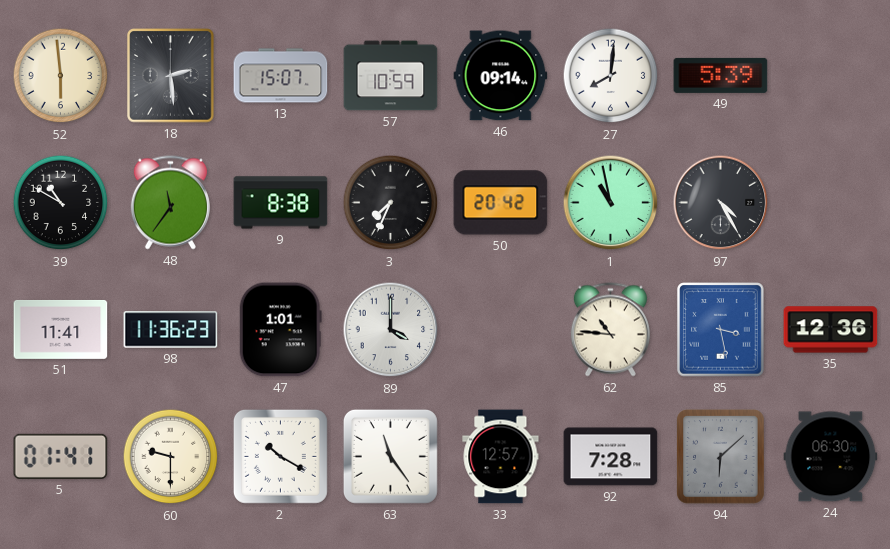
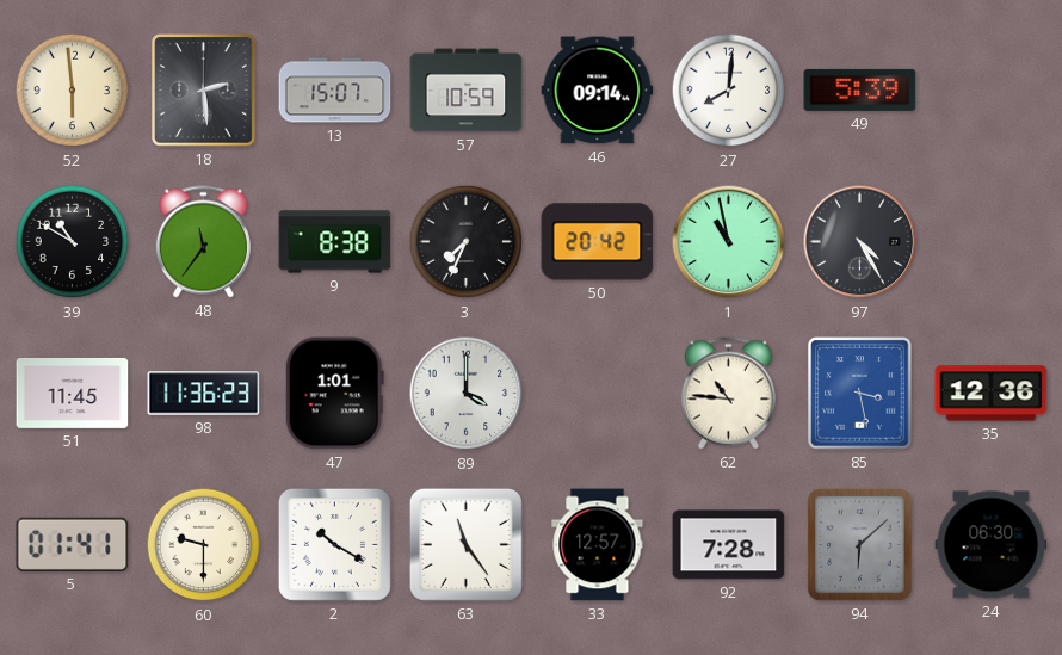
51: 11:41 -> 11:45 (73, 393)
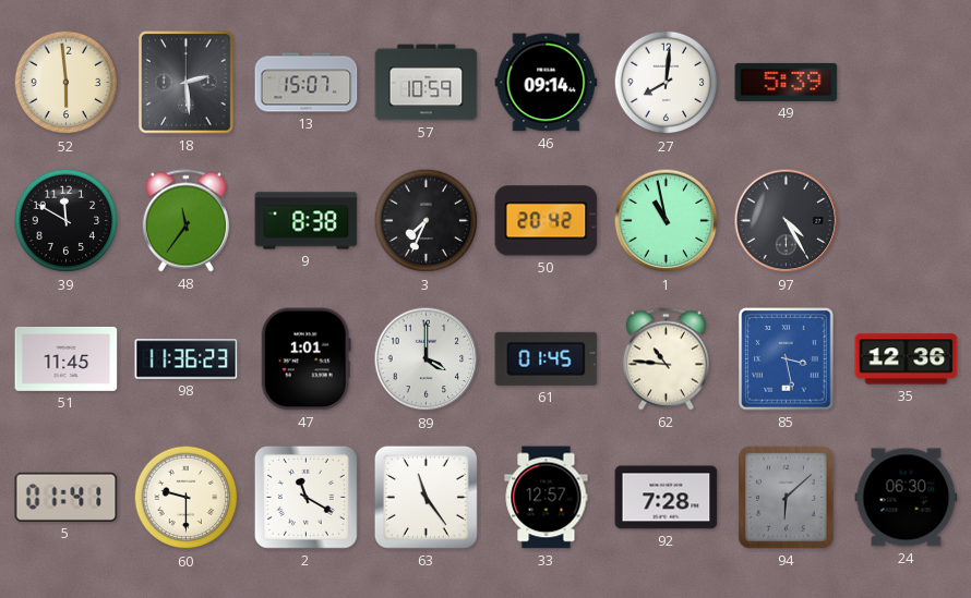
39: 10:50 -> 11:50 (67, 221)
61: none -> 01:45 (547, 358)
2: 10:20 -> 11:20 (305, 497)
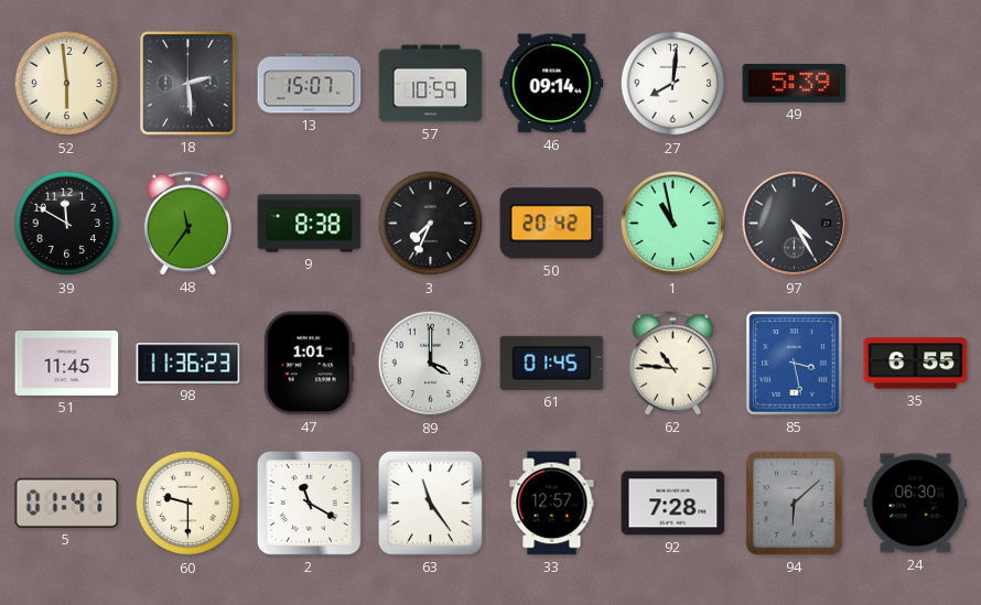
35: 12:36 -> 6:55 (916, 364)
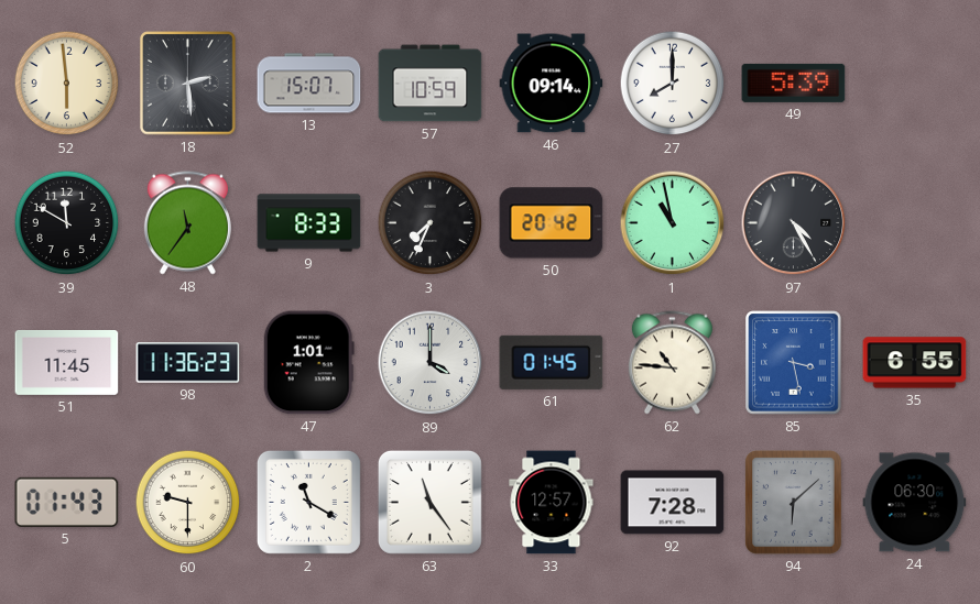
27: 8:01 -> 8:00 (673, 84)
9: 8:38 -> 8:33 (309, 223)
5: 01:41 -> 01:43 (67, 502)
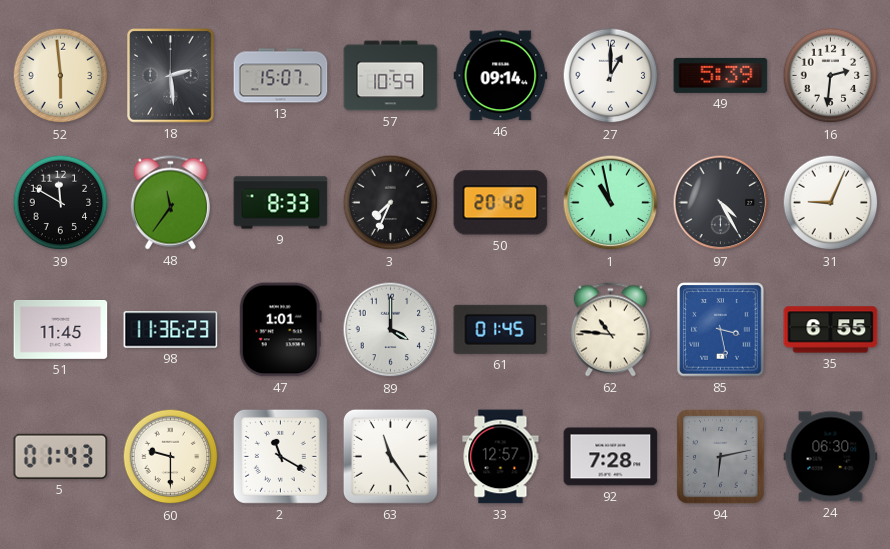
27: 8:00 -> 1:00 (611, 76)
16: none -> 2:31 (831, 76)
31: none -> 9:04 (831, 203)
94: 6:08 -> 6:13 (721, 457)
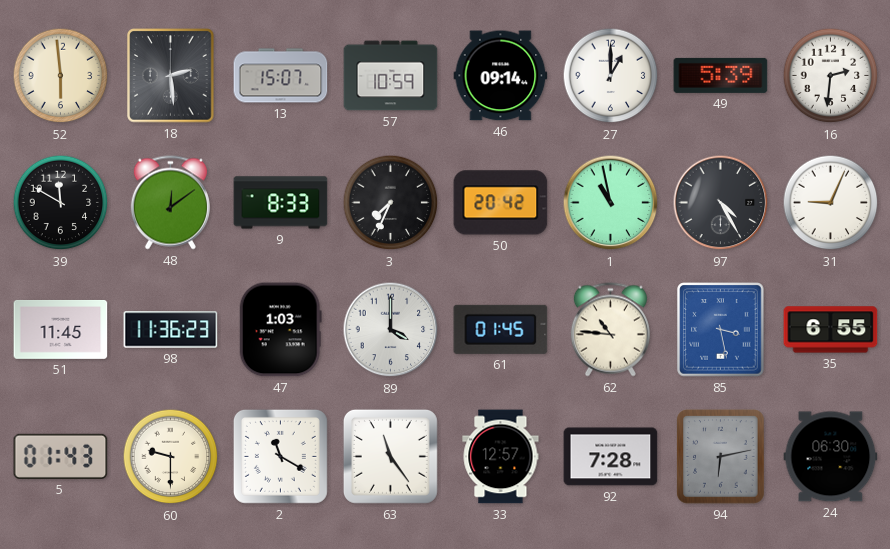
48: 11:36 -> 12:09 (170, 203)
47: 1:01 -> 1:03 (280, 330)
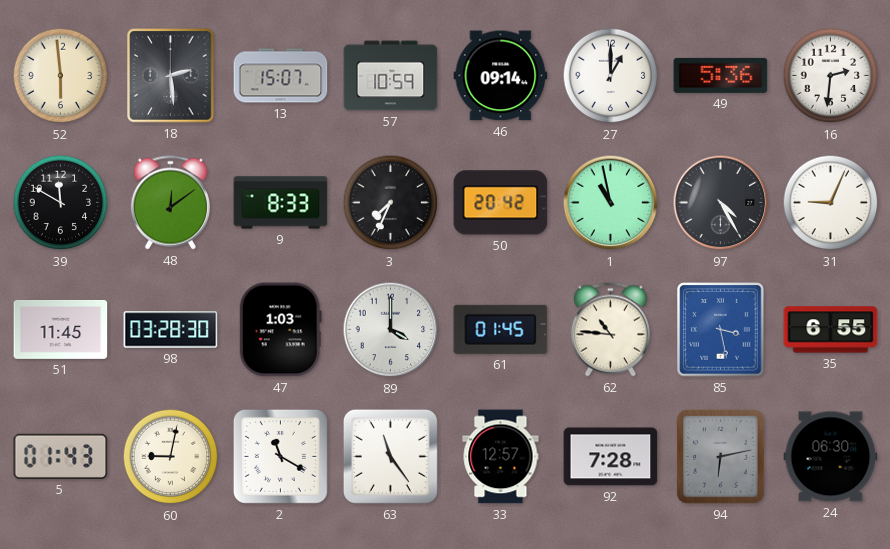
49: 5:39 -> 5:36 (721, 75)
98: 11:36 -> 03:28 (171, 330)
60: 9:30 -> 9:02 (171, 457)
